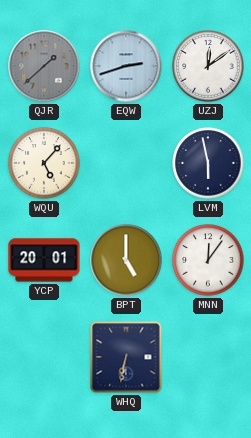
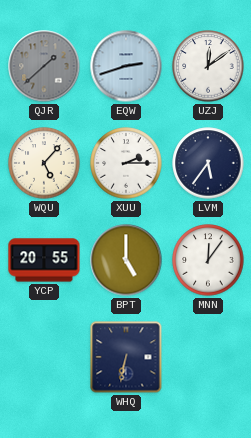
XUU: none -> 2:15 (126, 163)
LVM: 5:58 -> 5:36 (208, 163)
YCP: 20:01 -> 20:55 (44, 260)
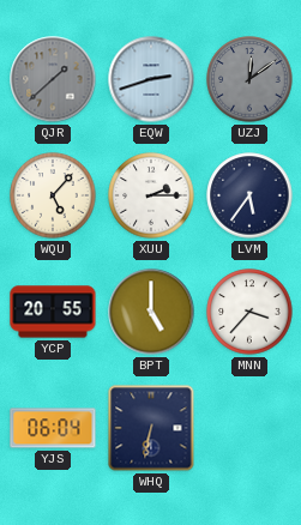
UZJ dial: white -> grey (249, 79)
MNN: 12:06 -> 3:37 (249, 312)
YJS: none -> 06:04 (53, 428)
